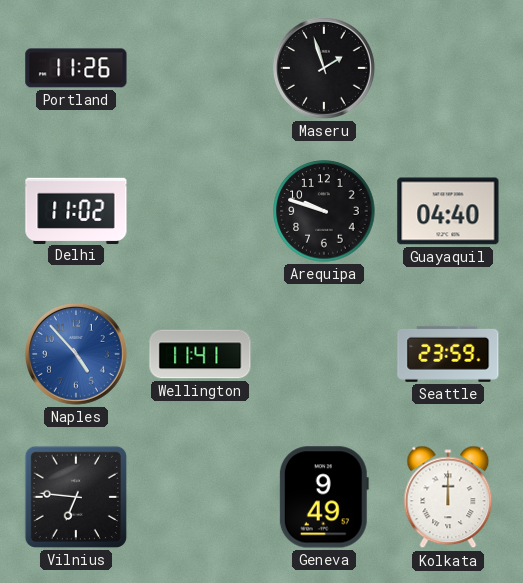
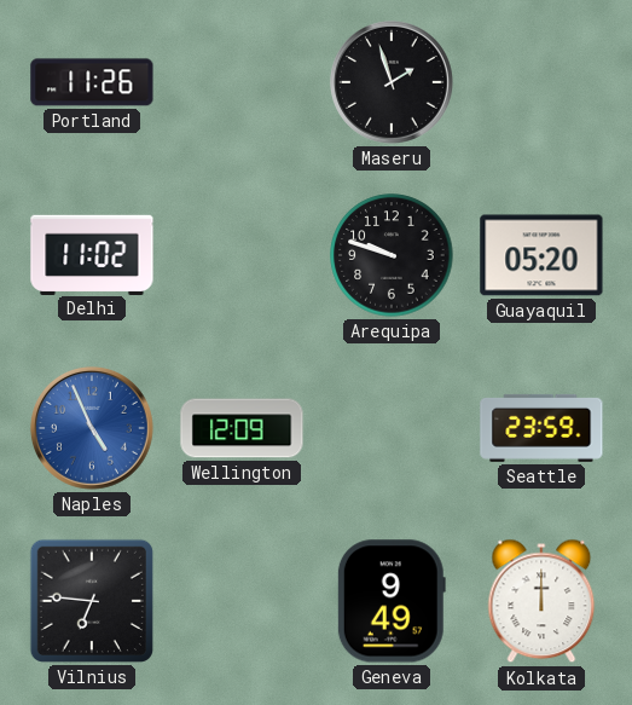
Guayaquil: 04:40 -> 05:20 (541, 255)
Naples: 4:53 -> 4:56 (92, 428)
Wellington: 11:41 -> 12:09 (242, 428)
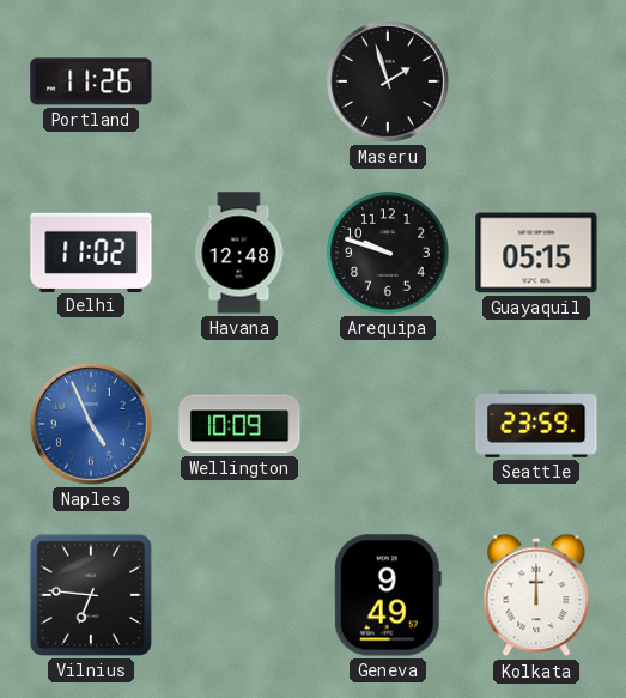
Havana: none -> 12:48 (239, 253)
Guayaquil: 05:20 -> 05:15 (536, 253)
Wellington: 12:09 -> 10:09 (239, 424)
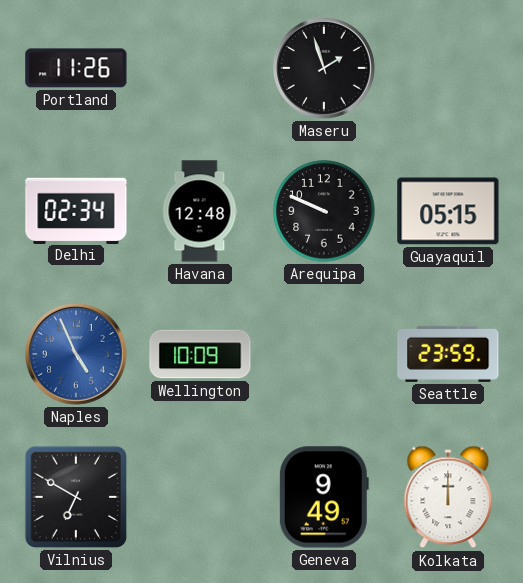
Delhi: 11:02 -> 02:34 (76, 210)
Arequipa: 9:48 -> 9:49 (324, 211)
Vilnius: 6:46 -> 6:50 (76, 497)
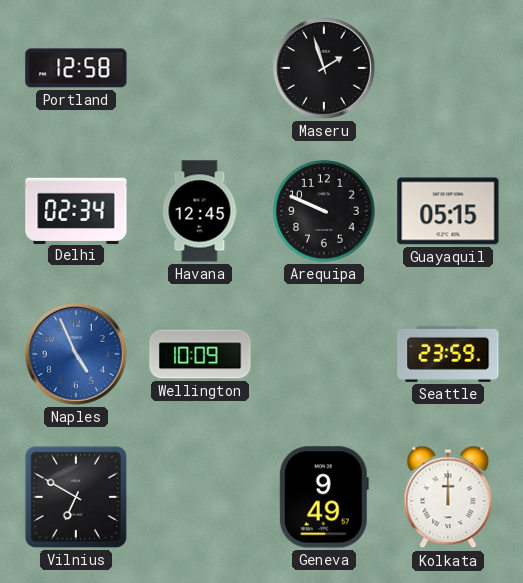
Portland: 11:26 -> 12:58 (76, 68)
Havana: 12:48 -> 12:45 (200, 211)
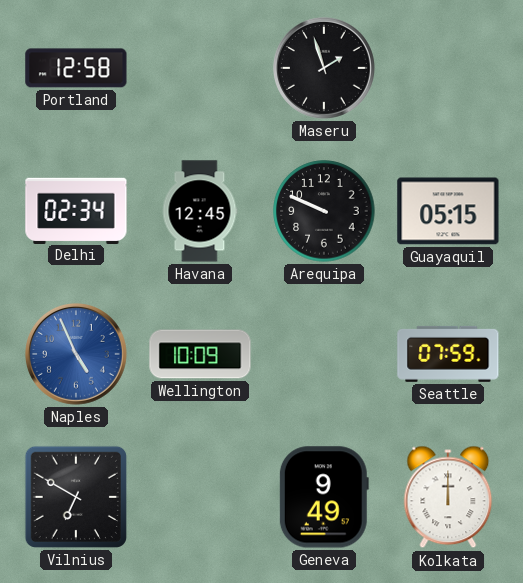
Seattle: 23:59 -> 07:59 (448, 354)
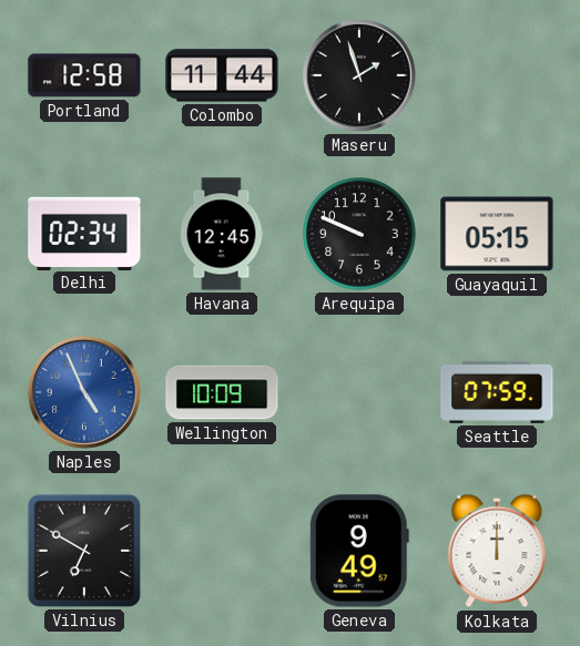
Colombo: none -> 11:44 (222, 75)
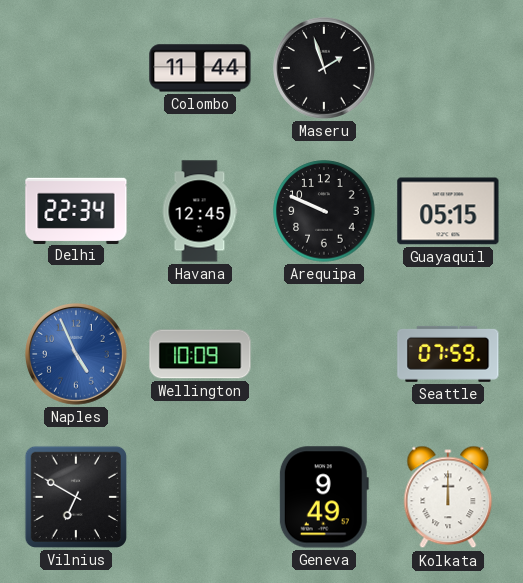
Portland: 12:58 -> none (84, 75)
Delhi: 02:34 -> 22:34 (76, 210)
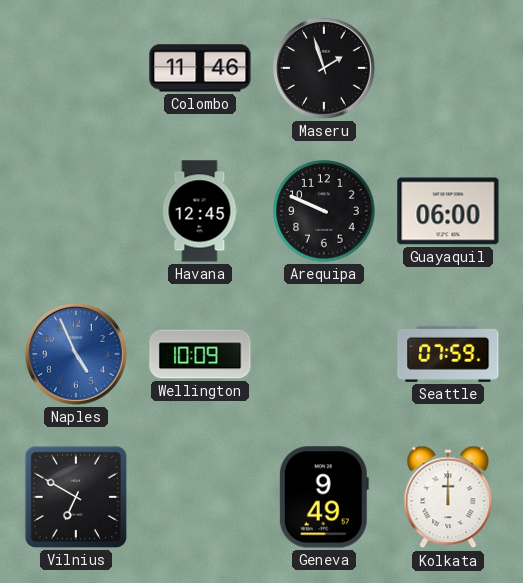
Colombo: 11:44 -> 11:46 (200, 68)
Delhi: 22:34 -> none (76, 210)
Guayaquil: 05:15 -> 06:00 (448, 211)
